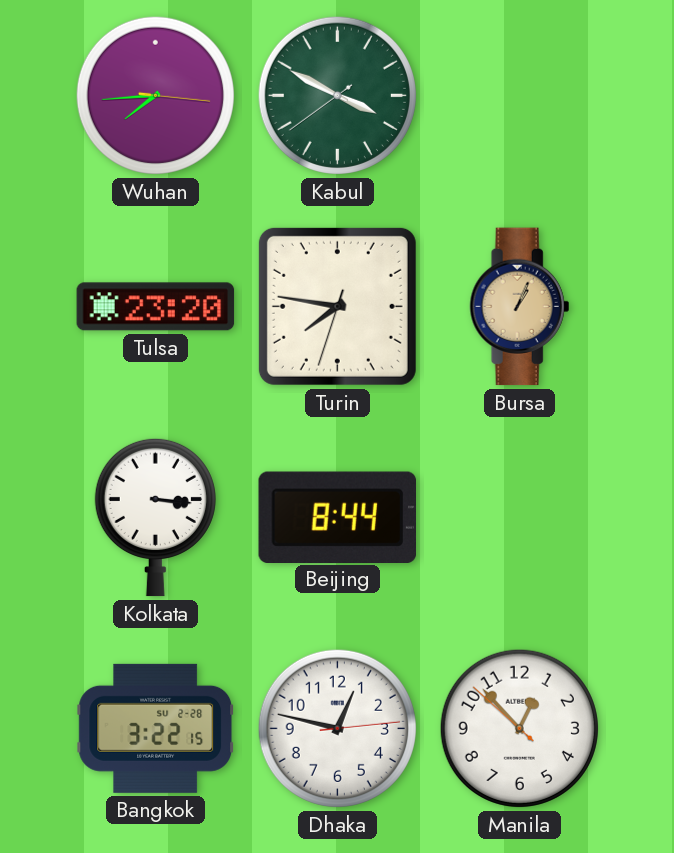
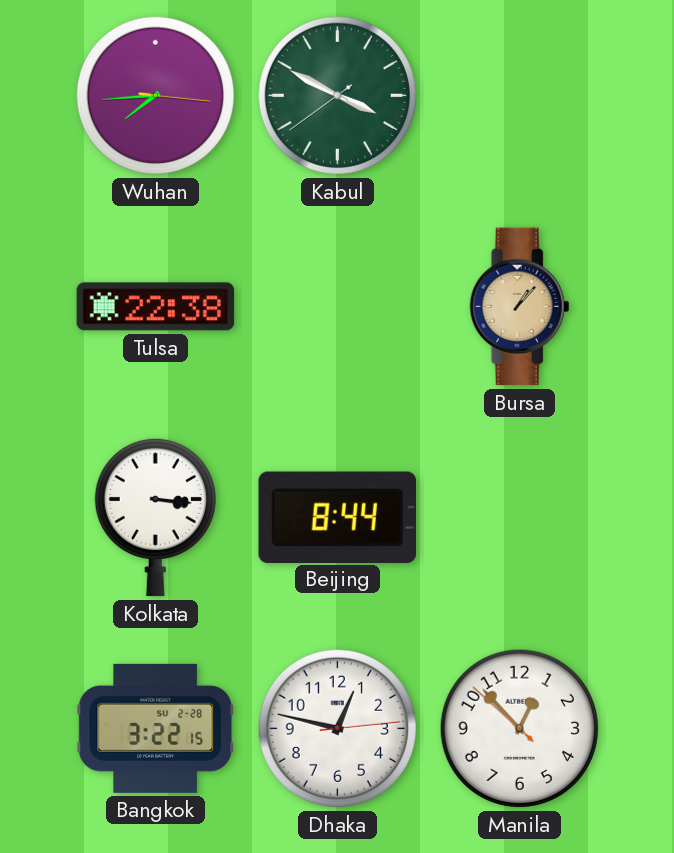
Tulsa: 23:20 -> 22:38 (156, 307)
Turin: 7:46 -> none (337, 306)
Bursa: 1:04 -> 1:07 (520, 307)
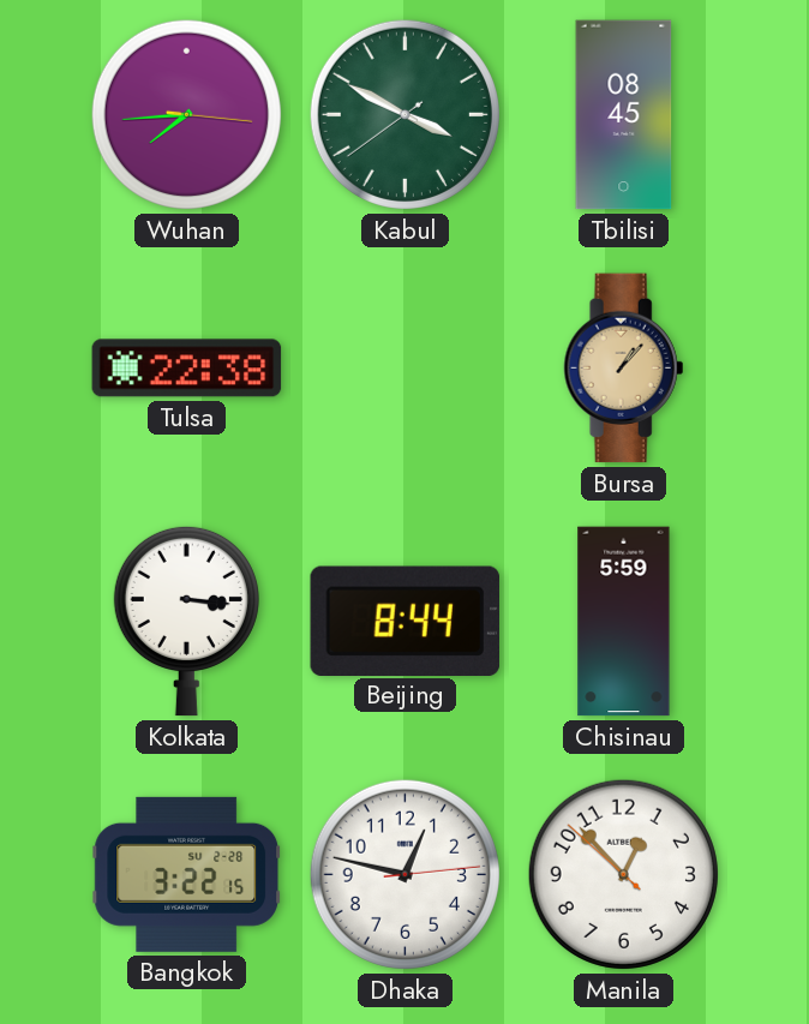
Tbilisi: none -> 08:45 (624, 115)
Chisinau: none -> 5:59 (624, 622)
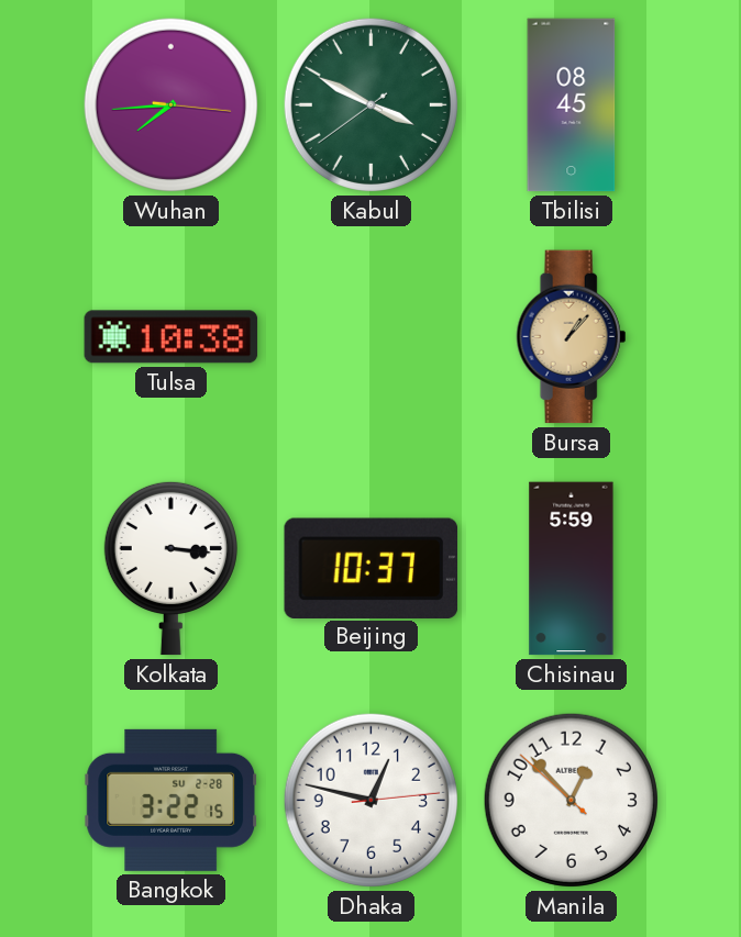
Tulsa: 22:38 -> 10:38 (172, 337)
Beijing: 8:44 -> 10:37 (370, 568)
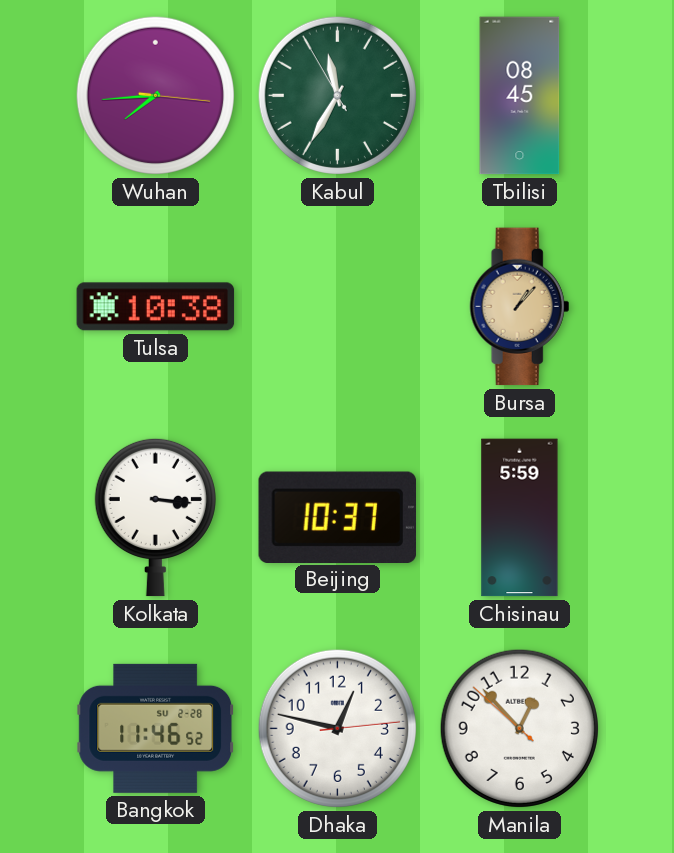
Kabul: 3:49 -> 11:34 (337, 95)
Bangkok: 3:22 -> 11:46 (156, 728)
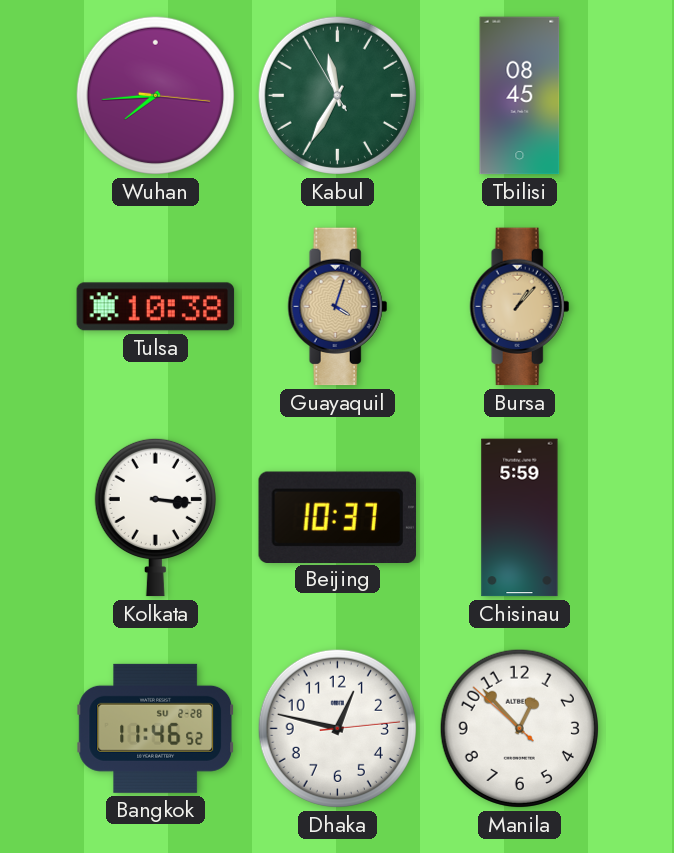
Guayaquil: none -> 4:03 (338, 307)
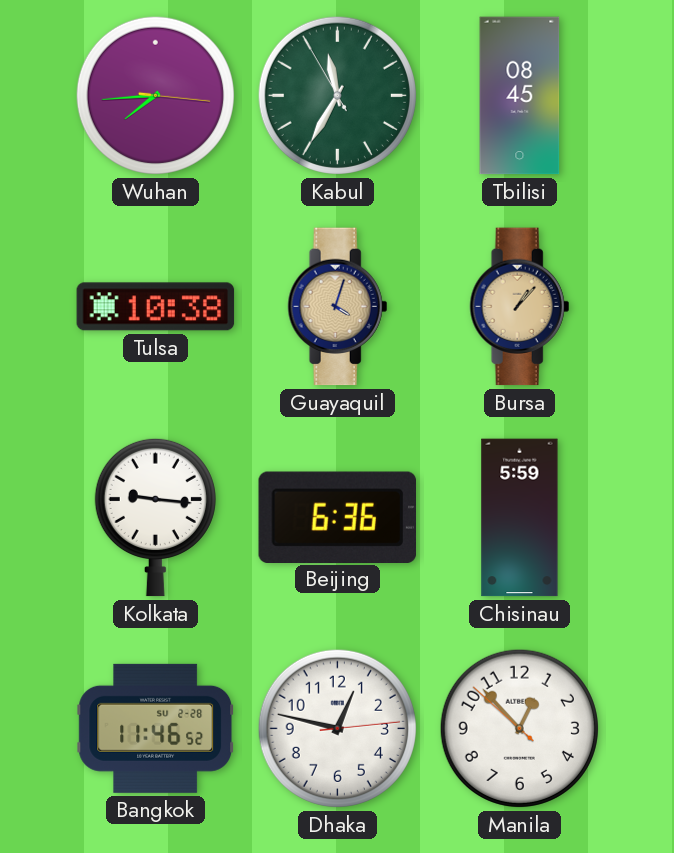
Kolkata: 3:16 -> 9:16 (155, 517)
Beijing: 10:37 -> 6:36 (337, 517)
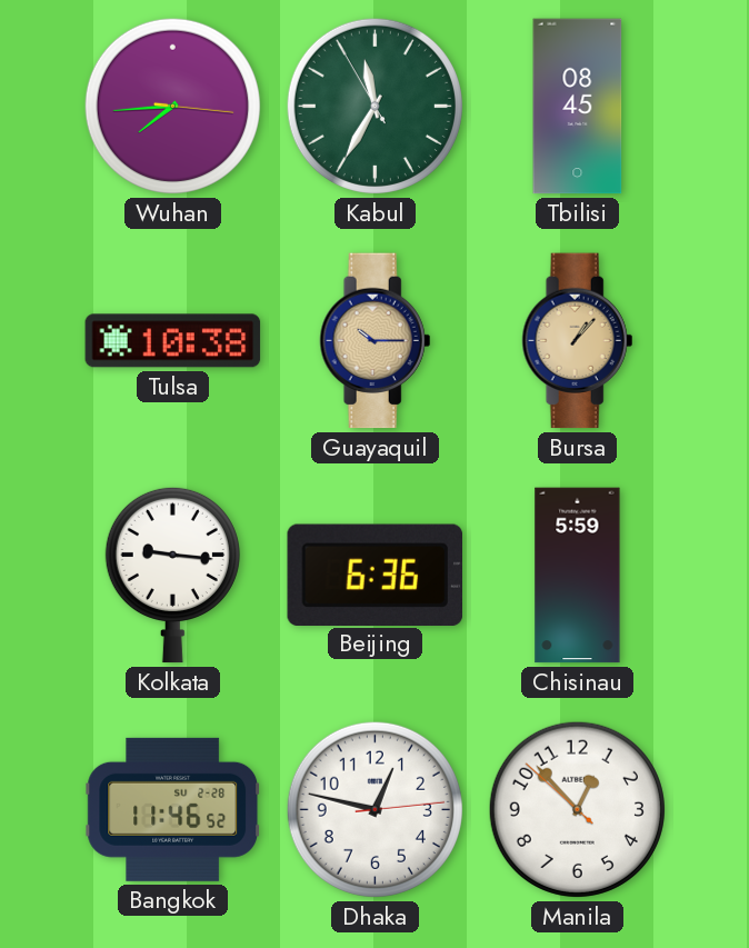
Guayaquil: 4:03 -> 10:15 (376, 341)
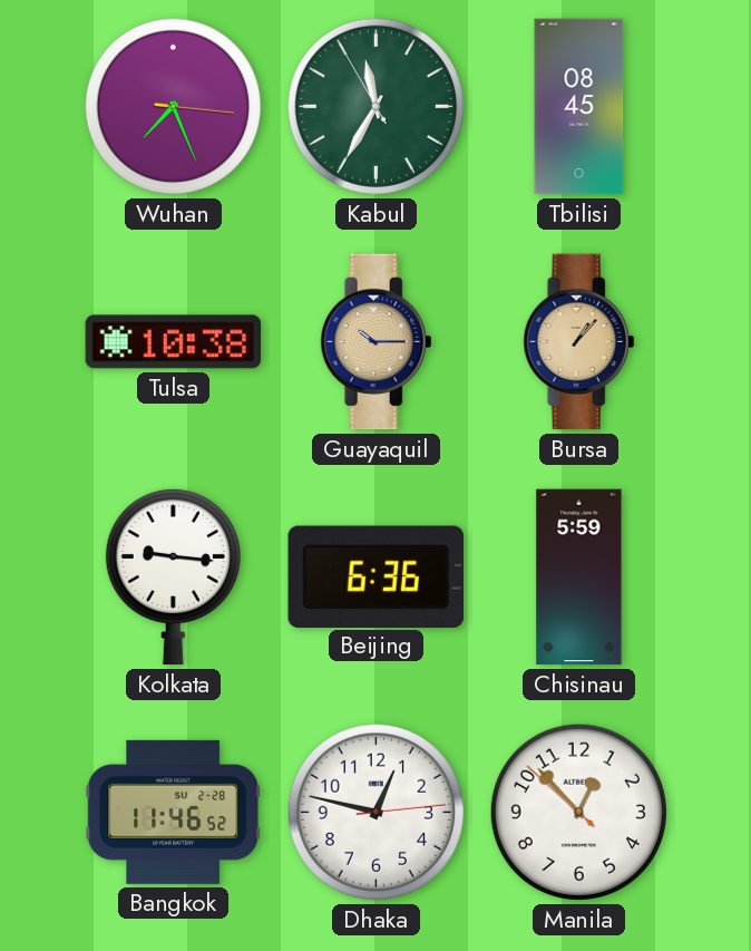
Wuhan: 7:44 -> 7:26 (173, 106)
